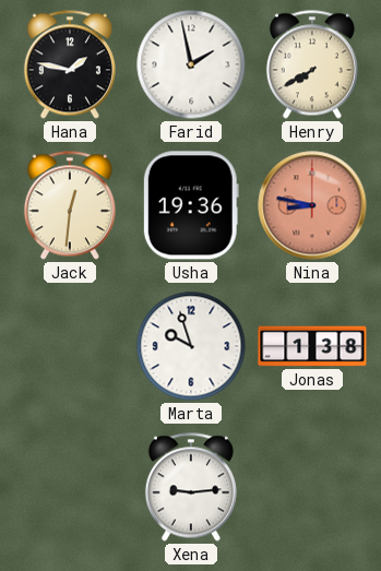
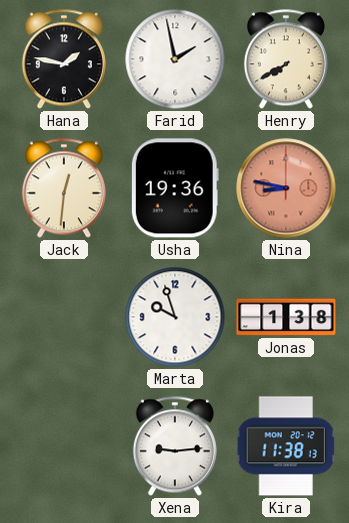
Kira: none -> 11:38 (286, 446)
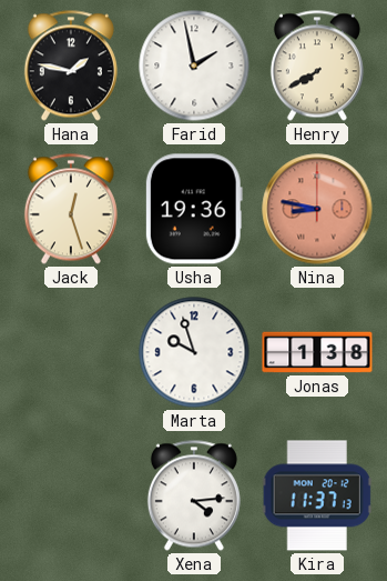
Jack: 12:31 -> 12:27 (71, 209)
Xena: 9:14 -> 4:14 (194, 495)
Kira: 11:38 -> 11:37 (317, 495)
